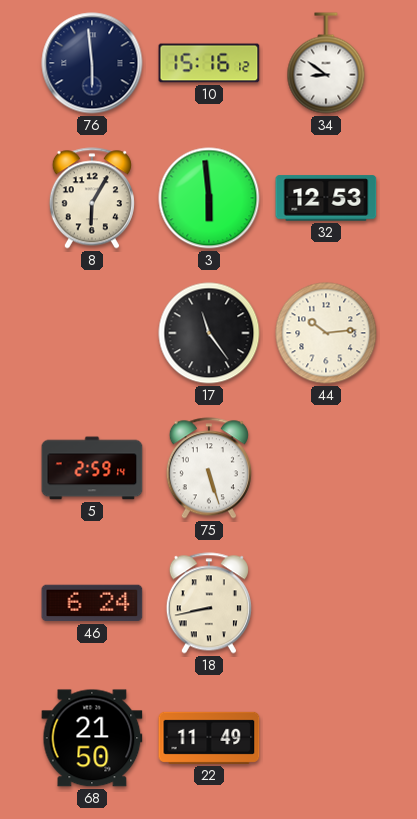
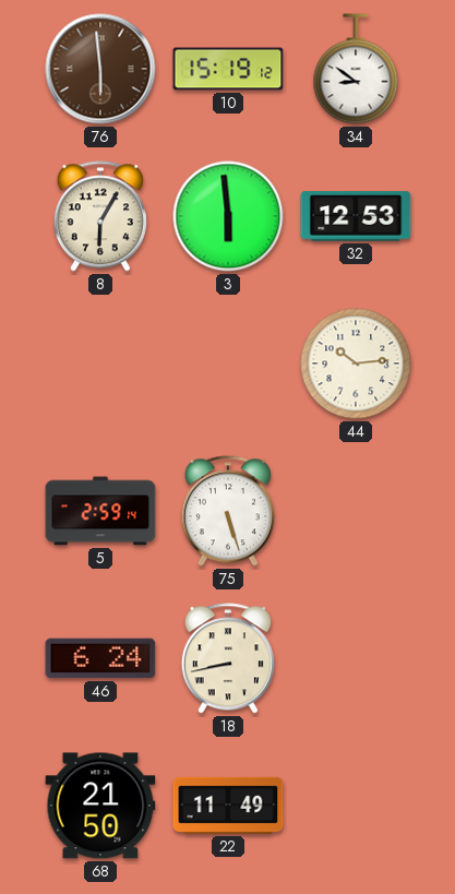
76 dial: navy -> brown (100, 69)
10: 15:16 -> 15:19 (228, 69)
17: 11:24 -> none (209, 333)
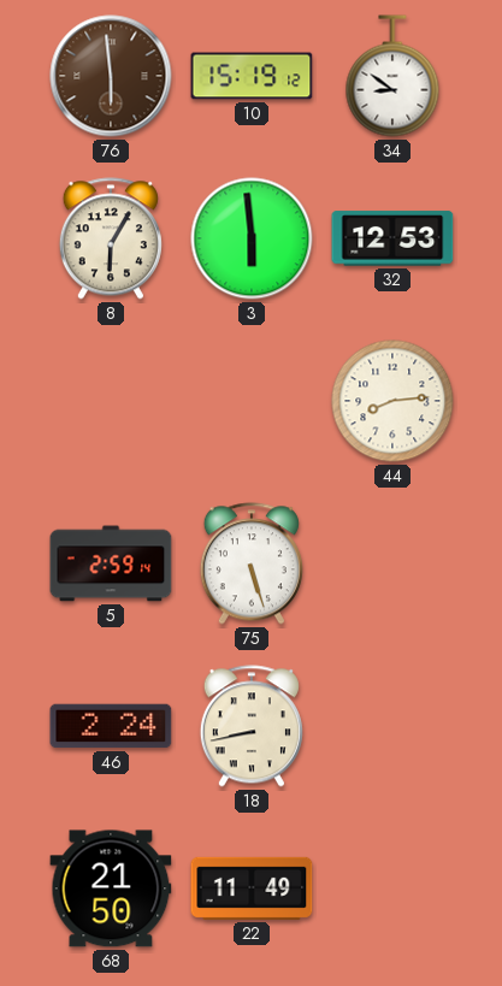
44: 10:14 -> 8:14 (392, 401)
46: 6:24 -> 2:24 (111, 726)
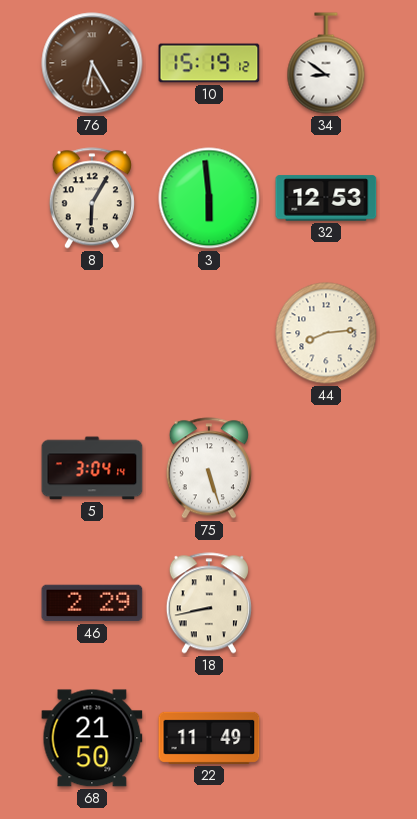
76: 5:59 -> 6:25 (92, 63)
5: 2:59 -> 3:04 (92, 468)
46: 2:24 -> 2:29 (92, 603)
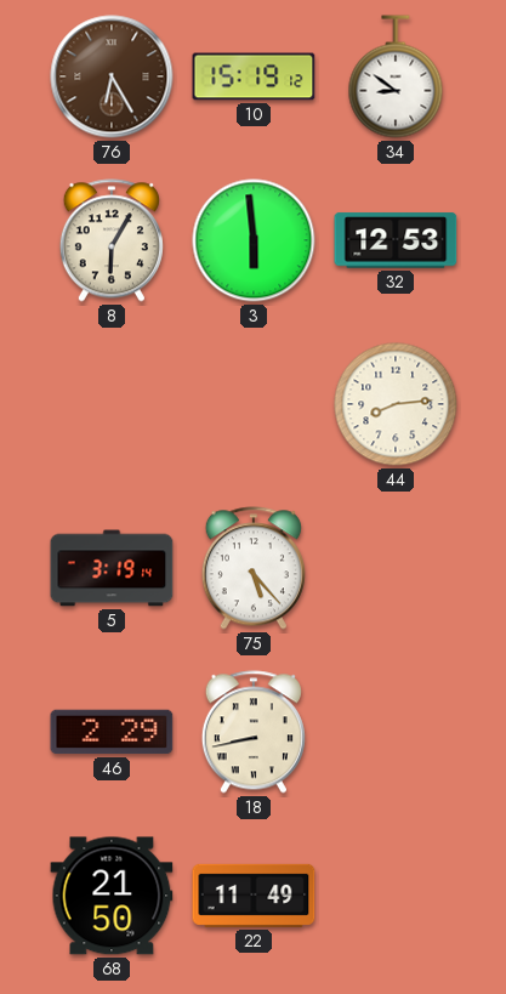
5: 3:04 -> 3:19 (112, 568)
75: 5:27 -> 5:23 (254, 568)
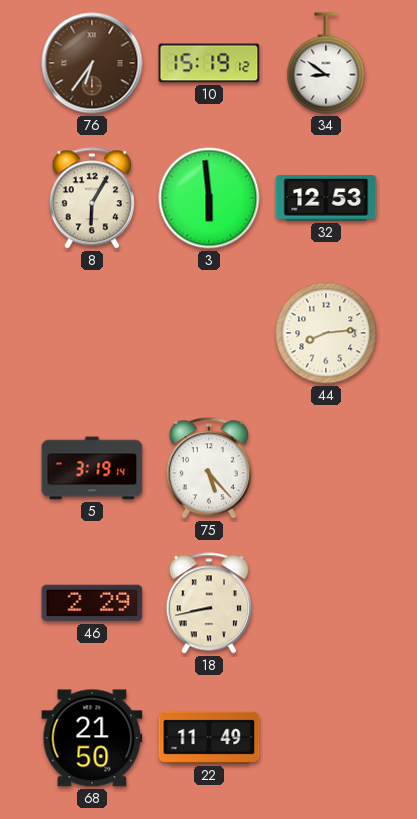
76: 6:25 -> 6:36 (92, 63)
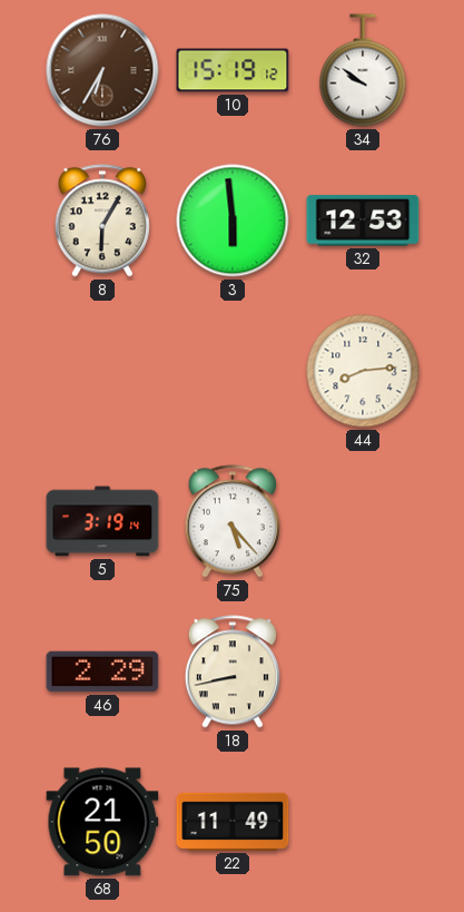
76: 6:36 -> 6:35 (102, 70)
34: 8:51 -> 9:51 (363, 70)
